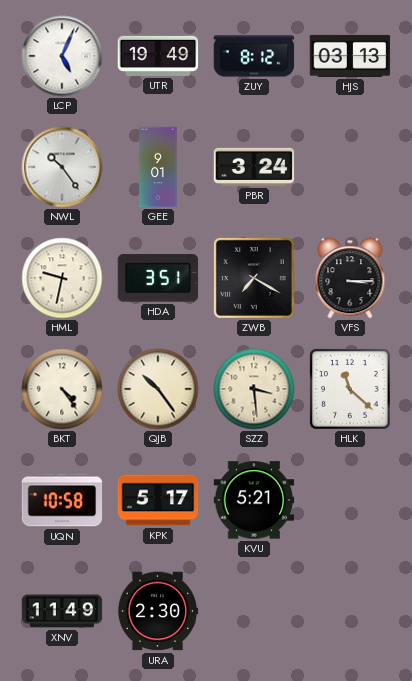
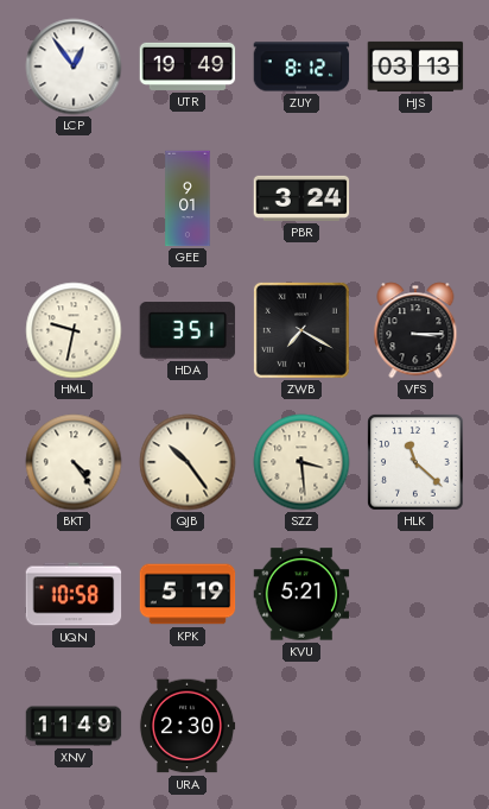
LCP: 5:04 -> 12:54 (74, 67)
NWL: 10:24 -> none (62, 167)
KPK: 5:17 -> 5:19 (188, 594)
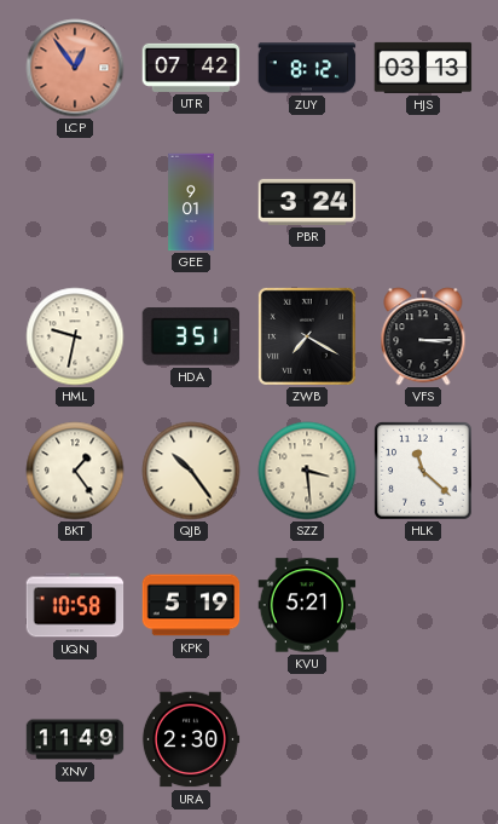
LCP dial: white -> salmon (75, 68)
UTR: 19:49 -> 07:42 (191, 68)
BKT: 4:24 -> 1:24 (75, 471)
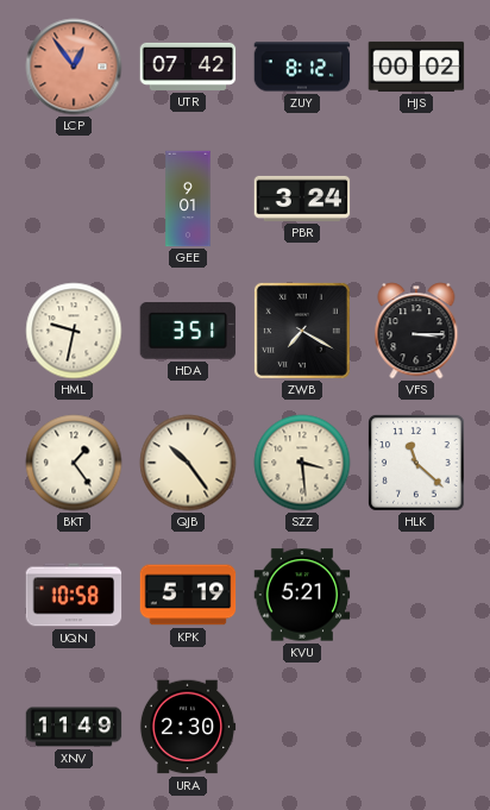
HJS: 03:13 -> 00:02 (416, 67)
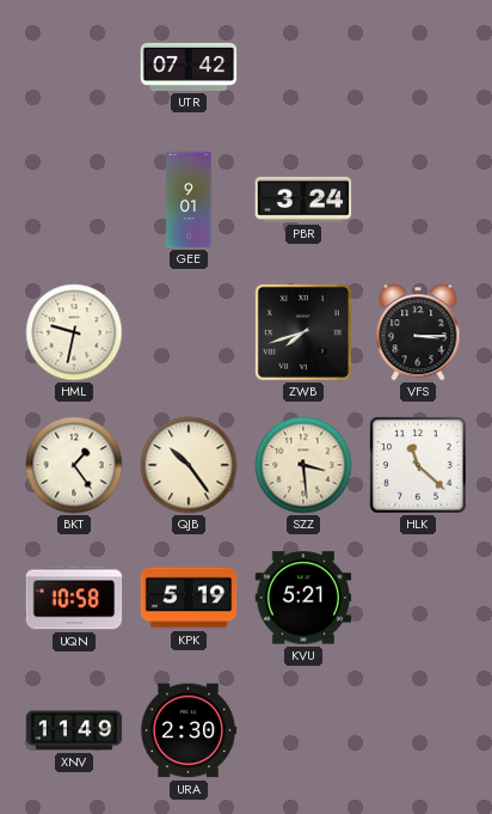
LCP: 12:54 -> none (74, 67)
ZUY: 8:12 -> none (302, 67)
HJS: 00:02 -> none (416, 67)
HDA: 3:51 -> none (188, 331)
ZWB: 7:20 -> 7:42 (303, 332)
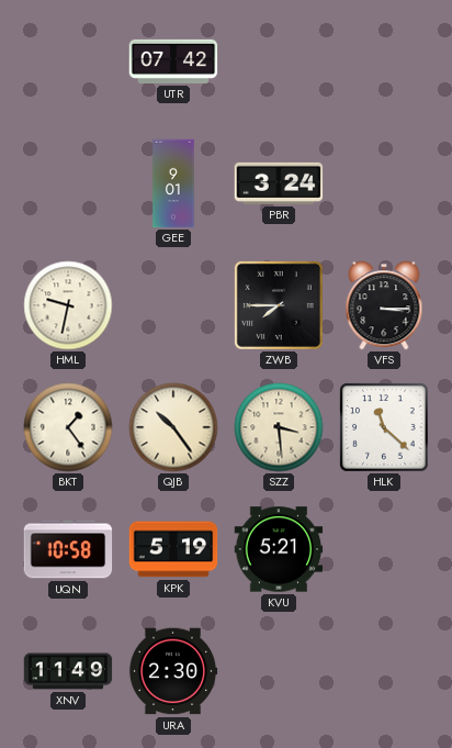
ZWB: 7:42 -> 7:45 (279, 305)
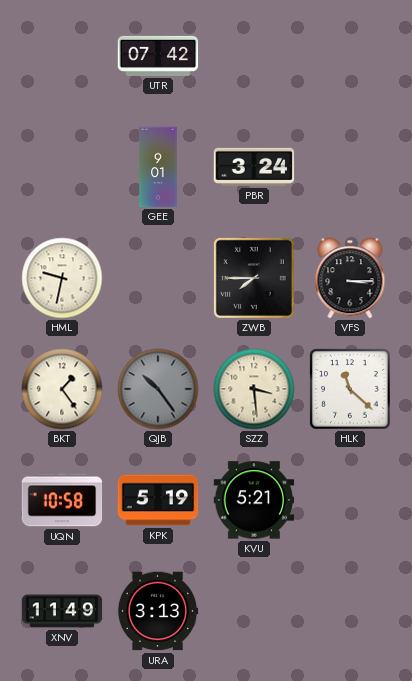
QJB dial: cream -> grey (158, 389)
URA: 2:30 -> 3:13 (158, 611)
